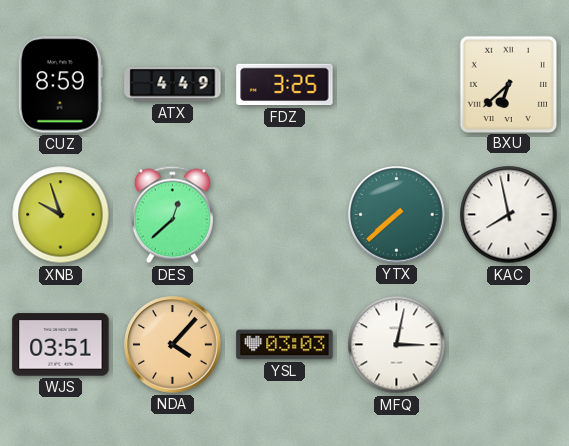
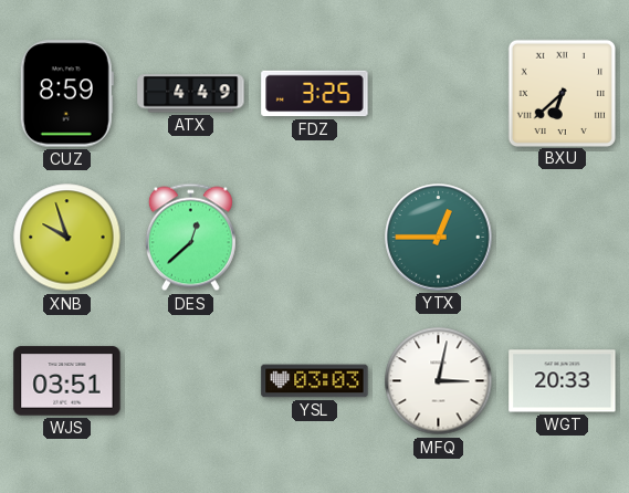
YTX: 7:38 -> 12:45 (439, 238)
KAC: 7:58 -> none (509, 215)
NDA: 4:07 -> none (173, 345)
WGT: none -> 20:33 (563, 381)
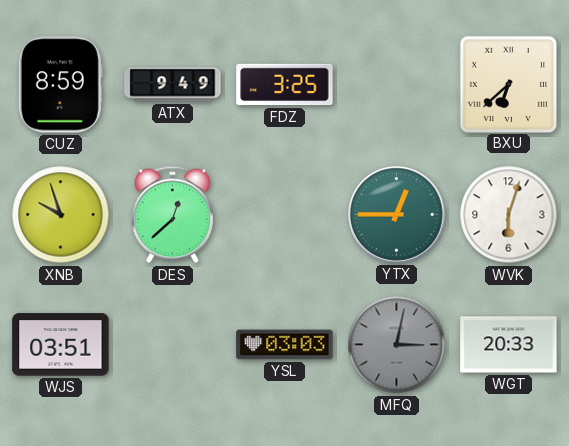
ATX: 4:49 -> 9:49 (173, 85)
WVK: none -> 6:03 (509, 215)
MFQ dial: white -> grey (397, 345)
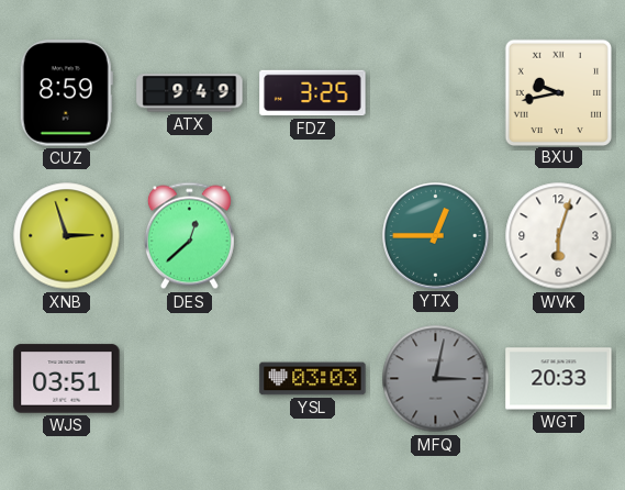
BXU: 6:38 -> 9:43 (558, 92)
XNB: 9:57 -> 2:57 (67, 236)
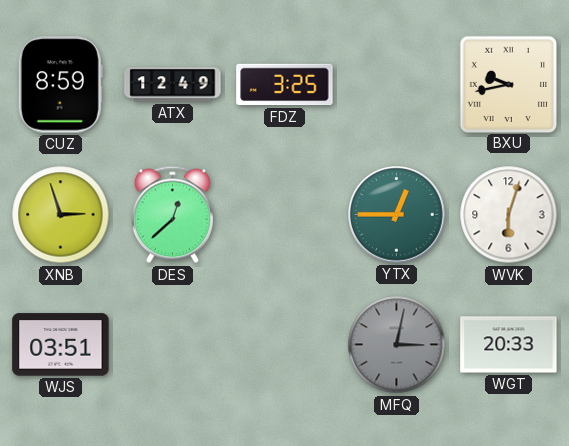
ATX: 9:49 -> 12:49 (173, 85)
YSL: 03:03 -> none (313, 379)
